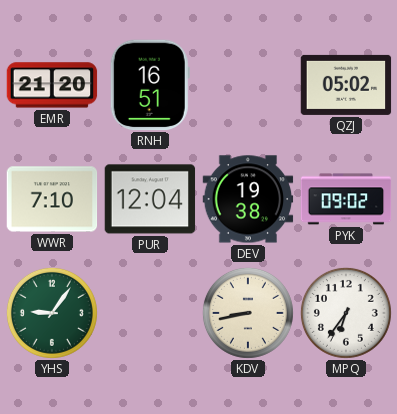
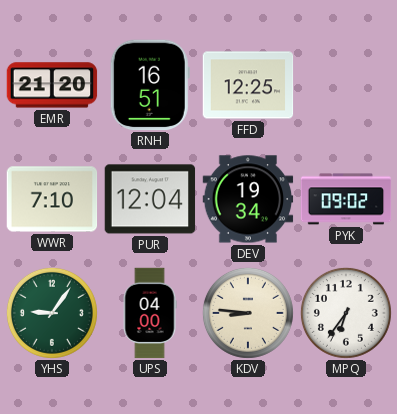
FFD: none -> 12:25 (248, 85)
QZJ: 05:02 -> none (346, 85)
DEV: 19:38 -> 19:34 (248, 199)
UPS: none -> 04:00 (150, 313)
KDV: 8:43 -> 8:46 (248, 313)
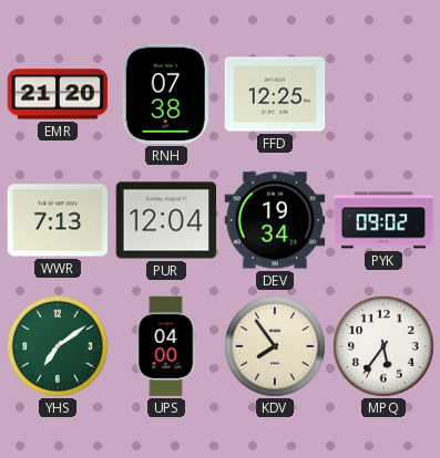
RNH: 16:51 -> 07:38 (166, 94)
WWR: 7:10 -> 7:13 (58, 220)
YHS: 9:06 -> 7:09 (58, 346)
KDV: 8:46 -> 7:54 (275, 346)
MPQ: 6:36 -> 5:36 (383, 346)
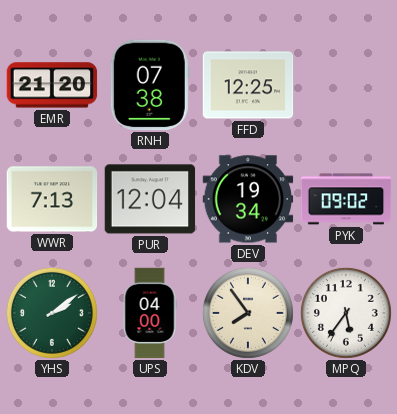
YHS: 7:09 -> 2:09 (52, 313)
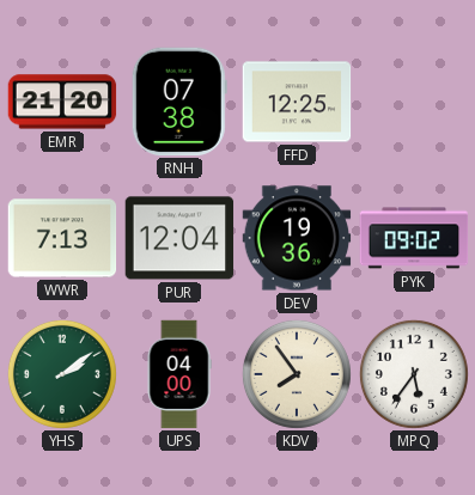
DEV: 19:34 -> 19:36 (297, 238)
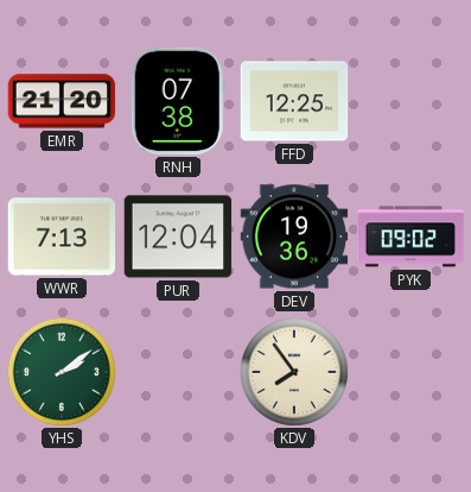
UPS: 04:00 -> none (179, 374)
MPQ: 5:36 -> none (414, 374)
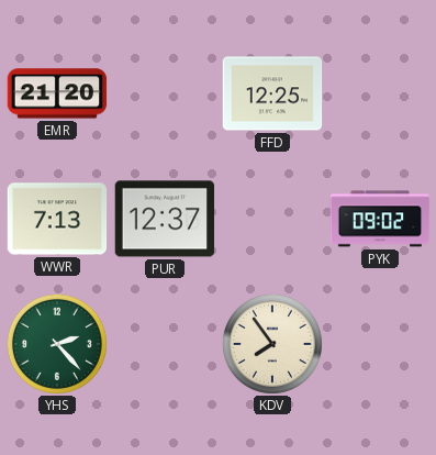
RNH: 07:38 -> none (178, 101)
PUR: 12:04 -> 12:37 (165, 219)
DEV: 19:36 -> none (294, 236)
YHS: 2:09 -> 2:23 (57, 344)
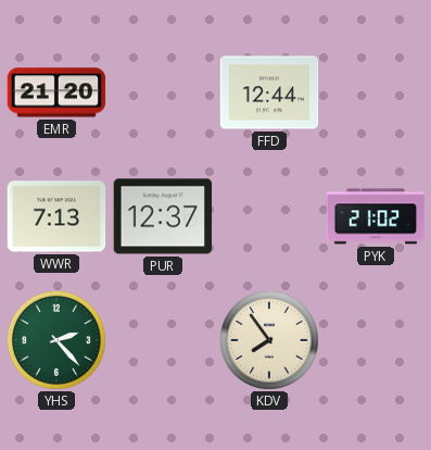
FFD: 12:25 -> 12:44 (269, 92)
PYK: 09:02 -> 21:02 (376, 216)
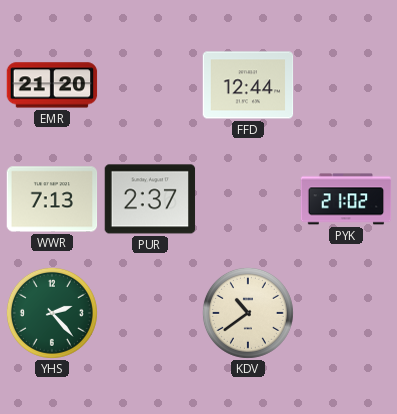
PUR: 12:37 -> 2:37 (150, 199)
KDV: 7:54 -> 10:39 (248, 313)
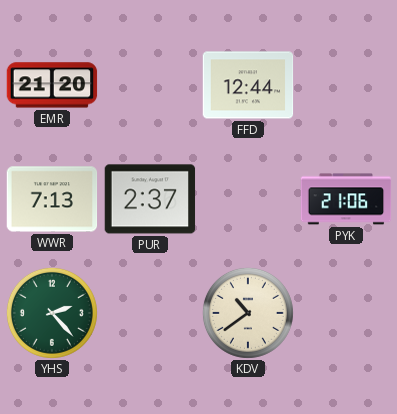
PYK: 21:02 -> 21:06 (346, 199)
